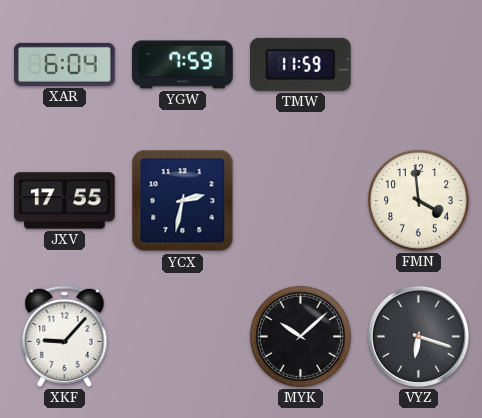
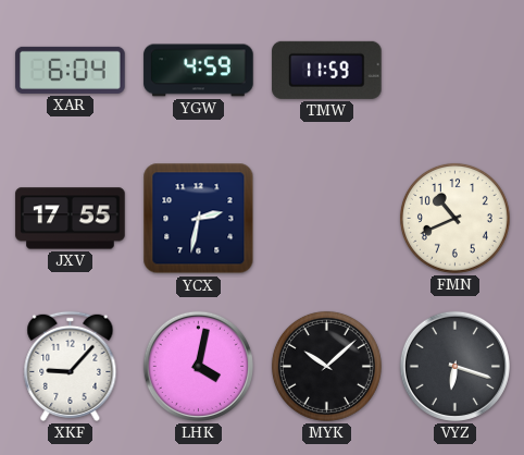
YGW: 7:59 -> 4:59 (199, 71)
FMN: 3:59 -> 10:41 (454, 218)
LHK: none -> 4:02 (198, 366)
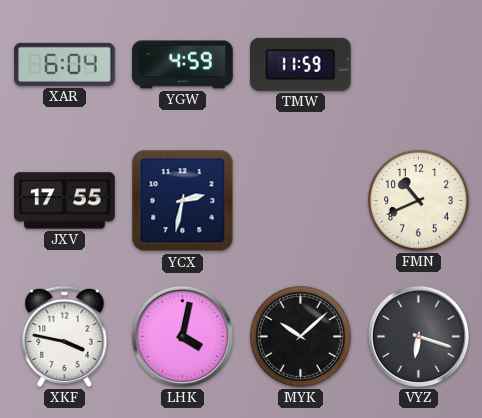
XKF: 9:07 -> 3:47 (65, 336)
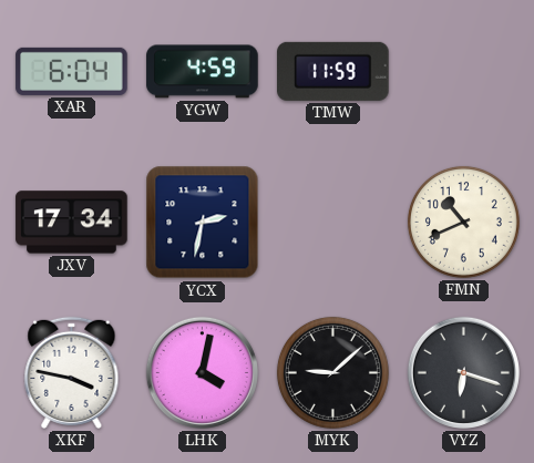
JXV: 17:55 -> 17:34 (72, 223)
MYK: 10:08 -> 9:08 (332, 372)
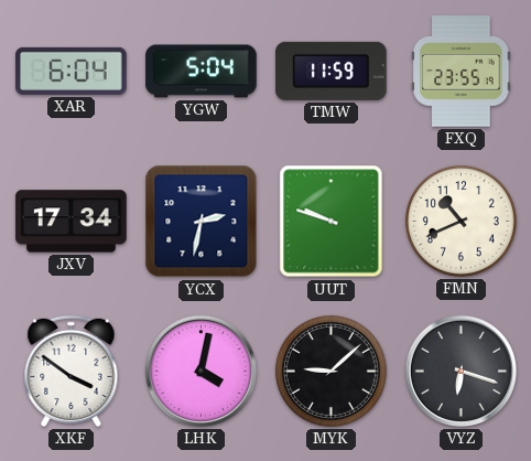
YGW: 4:59 -> 5:04 (202, 72)
FXQ: none -> 23:55 (462, 72)
UUT: none -> 9:48 (332, 222)
XKF: 3:47 -> 3:51 (72, 371)
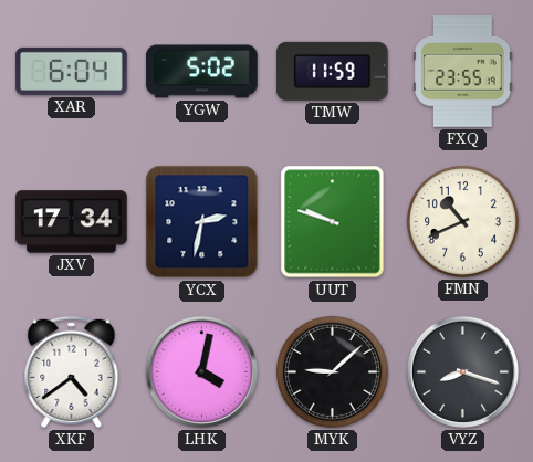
YGW: 5:04 -> 5:02 (202, 72)
XKF: 3:51 -> 4:39 (72, 371)
VYZ: 6:18 -> 8:18 (462, 371)
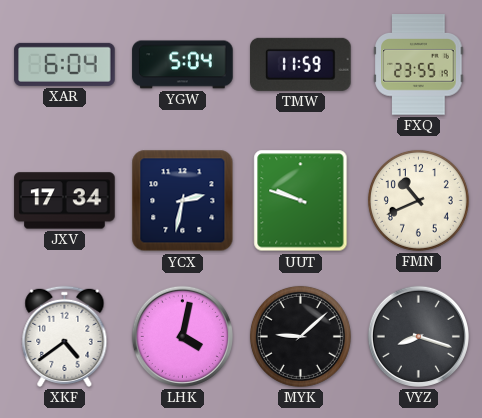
YGW: 5:02 -> 5:04 (183, 65)
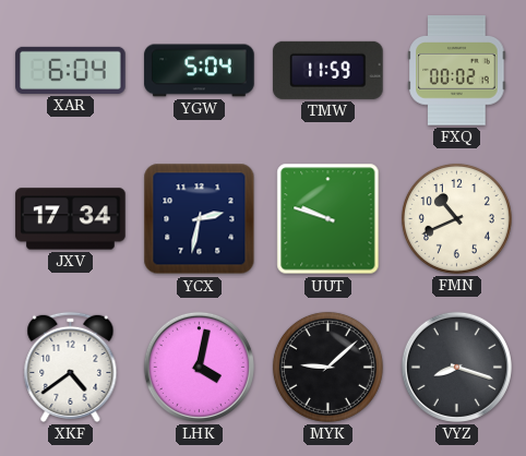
FXQ: 23:55 -> 00:02 (457, 71)
